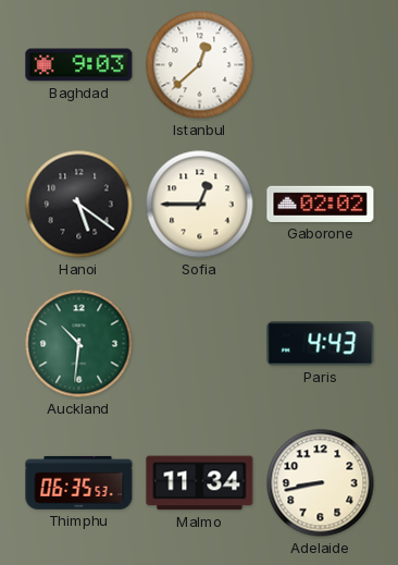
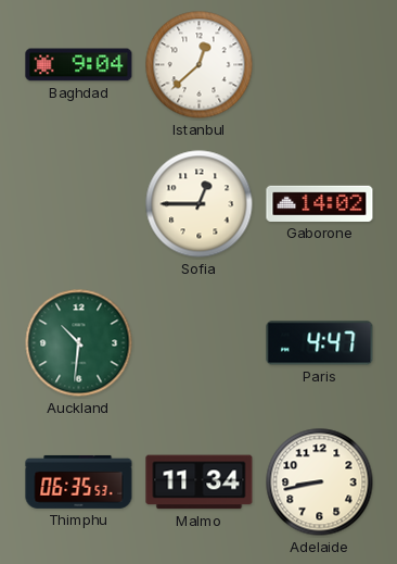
Baghdad: 9:03 -> 9:04 (79, 65)
Hanoi: 5:21 -> none (79, 205)
Gaborone: 02:02 -> 14:02 (320, 203)
Paris: 4:43 -> 4:47 (320, 343)
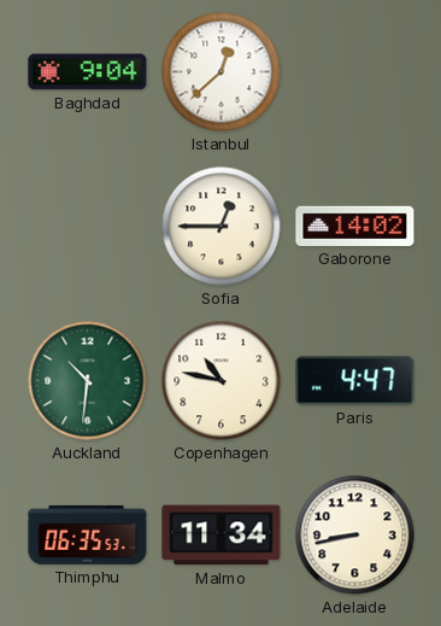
Copenhagen: none -> 10:47 (222, 381)
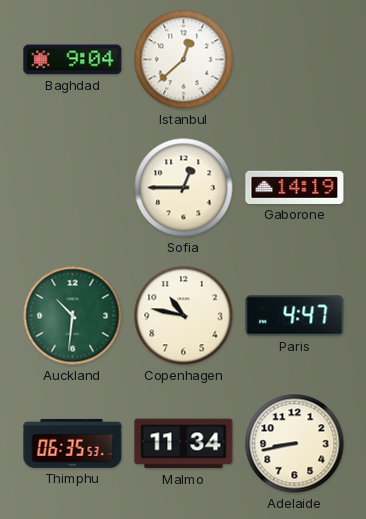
Gaborone: 14:02 -> 14:19 (295, 187)
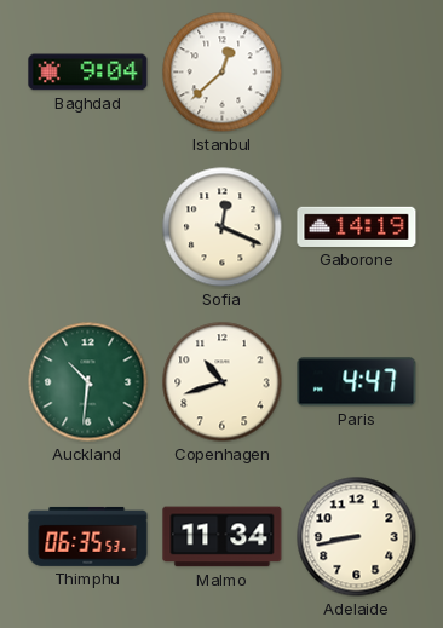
Sofia: 12:45 -> 12:19 (223, 227)
Copenhagen: 10:47 -> 10:42 (223, 382)
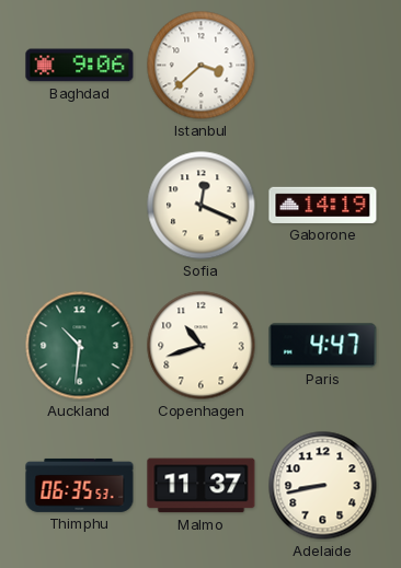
Baghdad: 9:04 -> 9:06 (80, 66)
Istanbul: 12:38 -> 3:38 (202, 66)
Malmo: 11:34 -> 11:37 (202, 486)
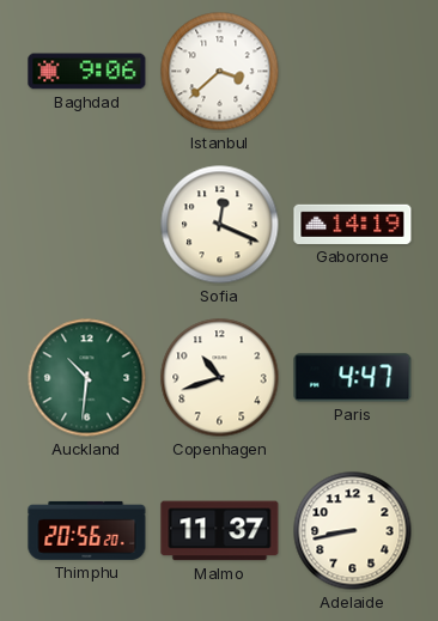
Thimphu: 06:35 -> 20:56 (87, 530)
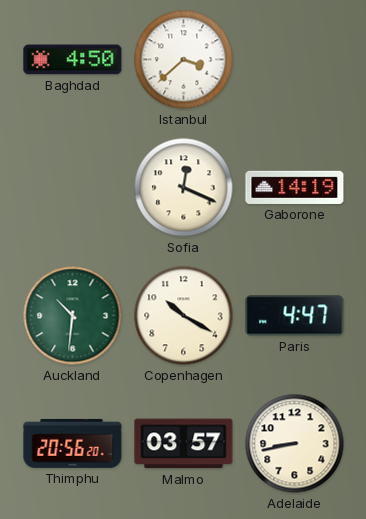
Baghdad: 9:06 -> 4:50 (73, 60)
Copenhagen: 10:42 -> 10:20 (184, 316)
Malmo: 11:37 -> 03:57 (184, 444)
